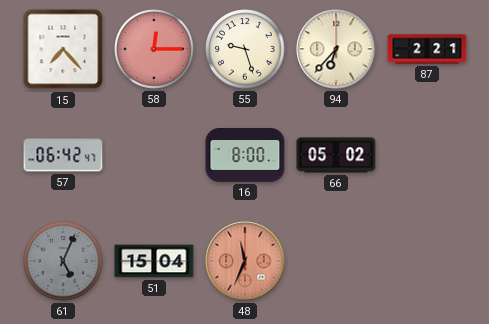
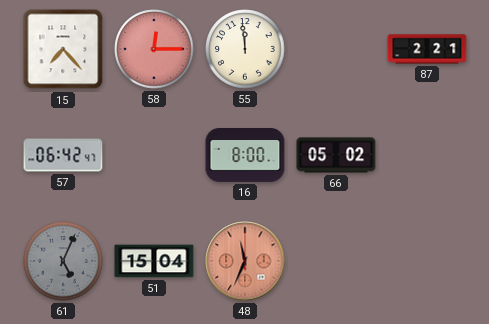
55: 9:27 -> 11:59 (245, 49)
94: 6:37 -> none (336, 49)
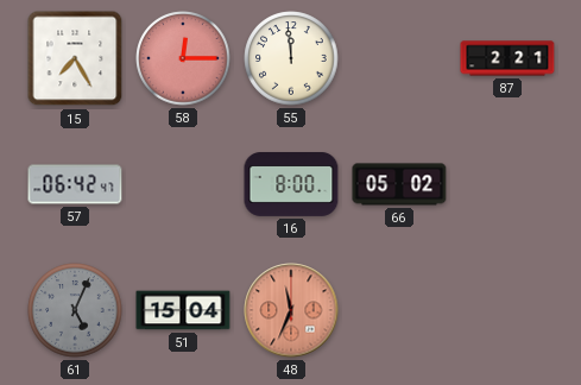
15: 7:23 -> 7:25 (75, 58)
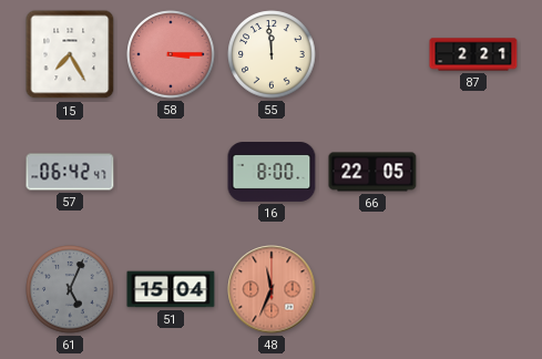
58: 12:15 -> 3:15 (171, 54)
66: 05:02 -> 22:05 (372, 172)
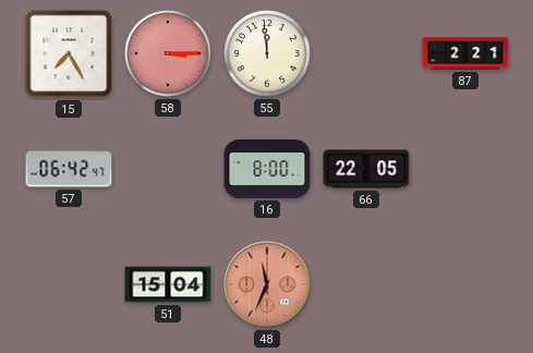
61: 5:04 -> none (70, 289)
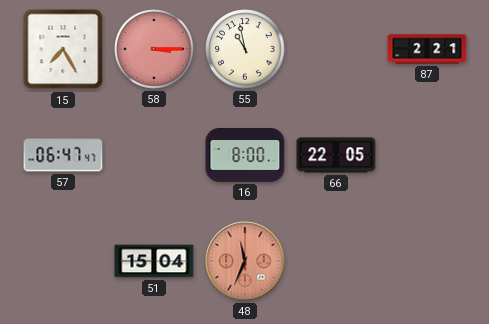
55: 11:59 -> 10:58 (245, 49)
57: 06:42 -> 06:47 (63, 155)
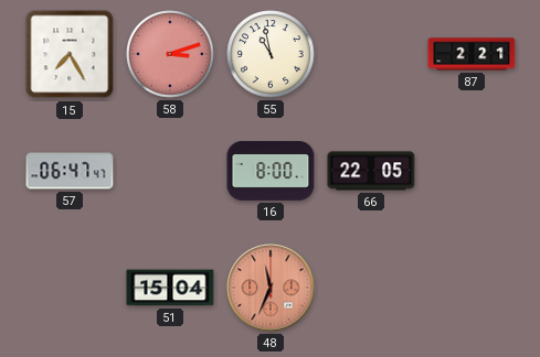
58: 3:15 -> 3:12 (170, 54)
